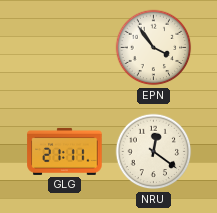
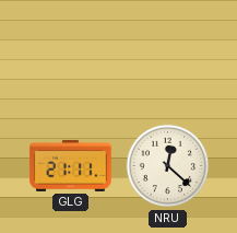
EPN: 3:54 -> none (154, 48)
NRU: 12:21 -> 12:22 (168, 166)
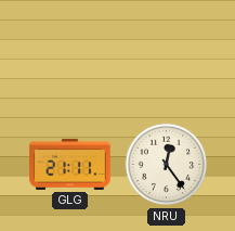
NRU: 12:22 -> 12:24 (167, 165)
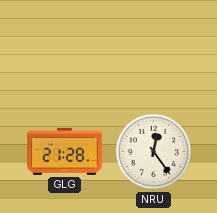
GLG: 21:11 -> 21:28 (65, 151)
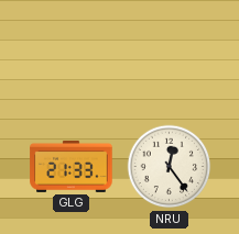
GLG: 21:28 -> 21:33 (72, 166)
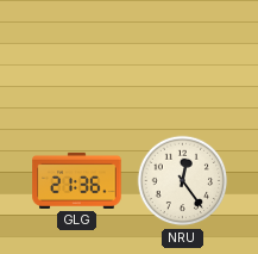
GLG: 21:33 -> 21:36 (77, 180)
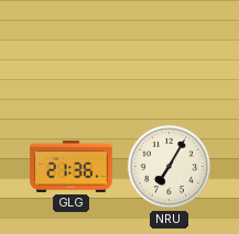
NRU: 12:24 -> 7:05 (170, 167)
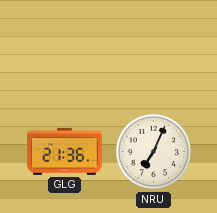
NRU: 7:05 -> 7:04 (154, 152)
